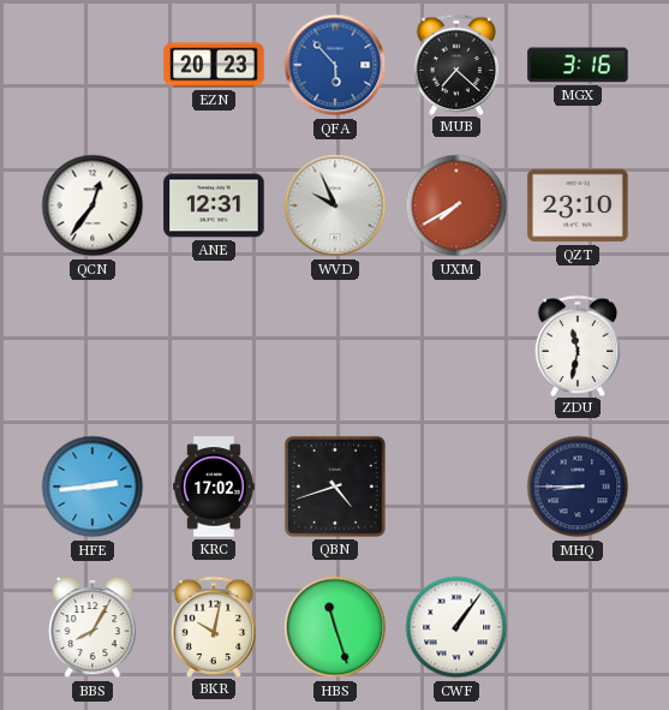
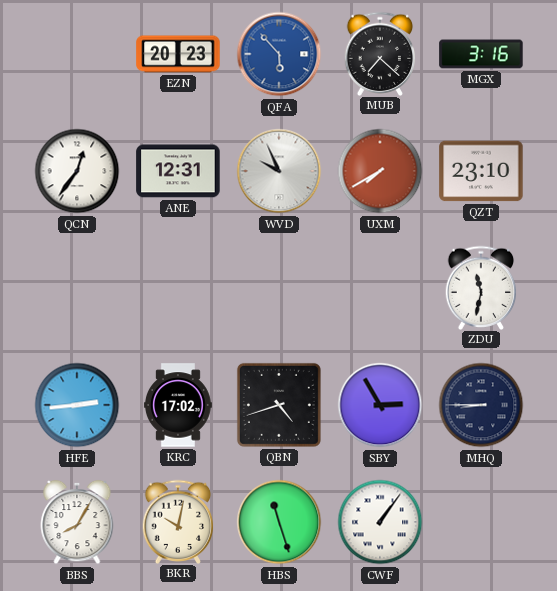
SBY: none -> 2:55 (380, 405)
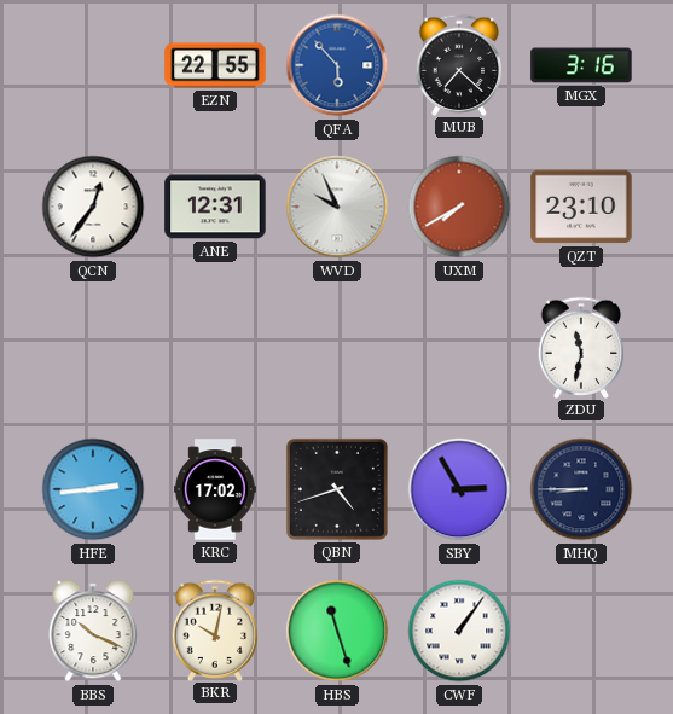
EZN: 20:23 -> 22:55 (215, 65)
BBS: 8:05 -> 10:19 (93, 631)
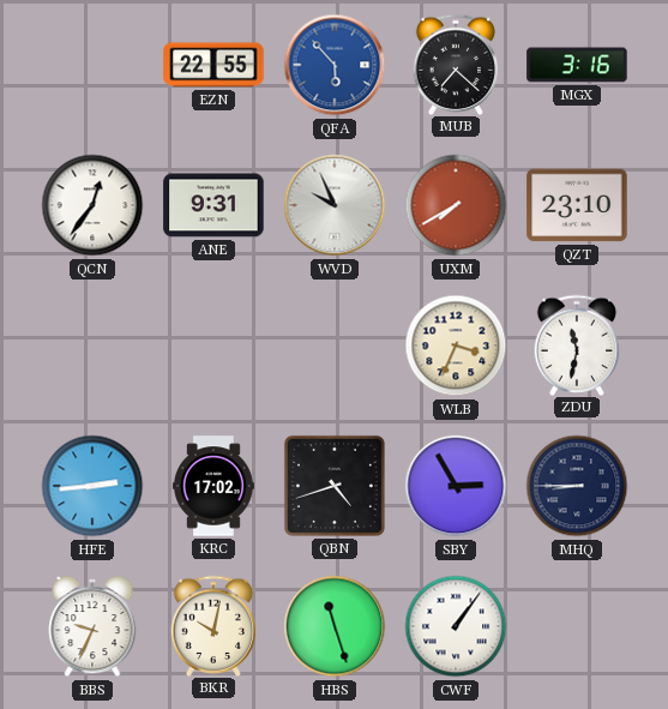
ANE: 12:31 -> 9:31 (213, 205)
WLB: none -> 3:34 (456, 346)
BBS: 10:19 -> 9:34 (92, 626)
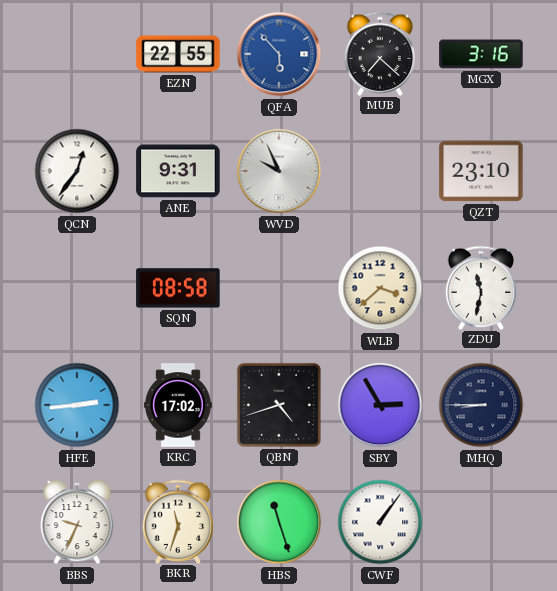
UXM: 7:40 -> none (456, 205)
SQN: none -> 08:58 (178, 288)
WLB: 3:34 -> 3:38 (380, 288)
BKR: 10:02 -> 11:33 (178, 521)
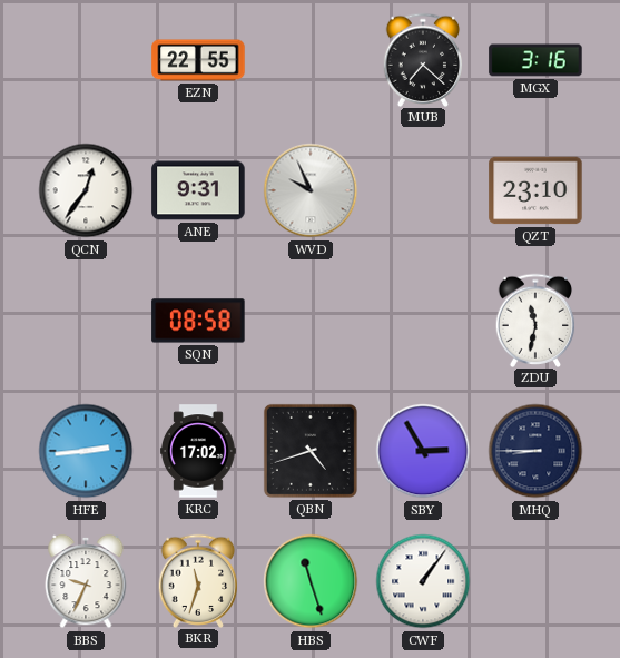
QFA: 5:53 -> none (279, 54)
WLB: 3:38 -> none (380, 288)
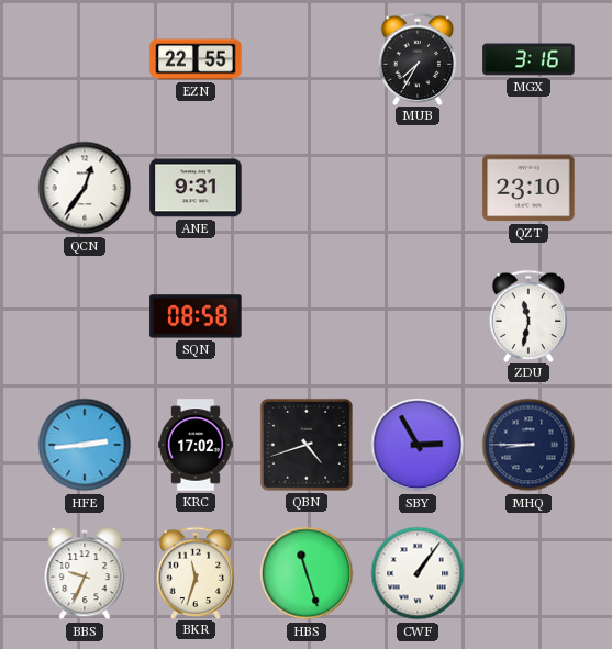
MUB: 7:22 -> 7:35 (418, 58)
WVD: 9:56 -> none (311, 190)
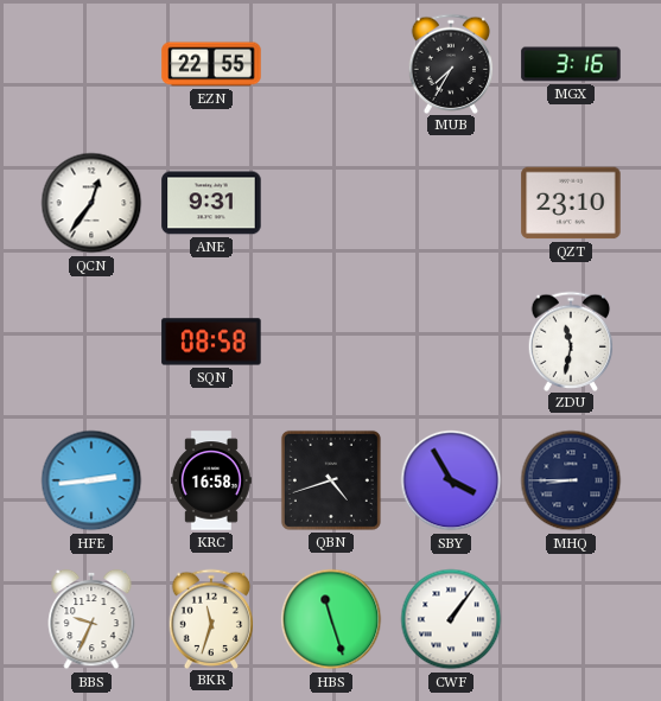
KRC: 17:02 -> 16:58 (211, 480)
SBY: 2:55 -> 3:55 (451, 480)
